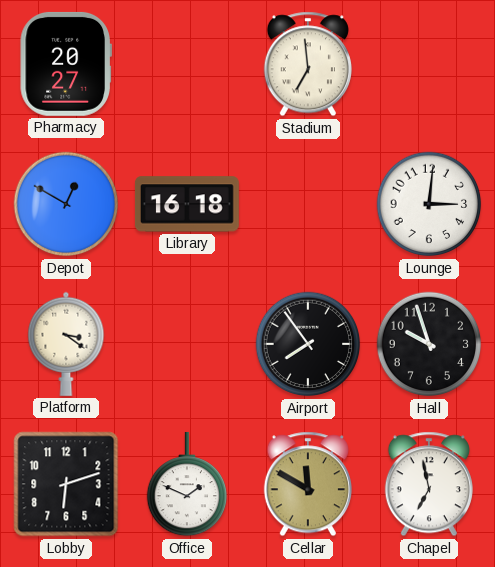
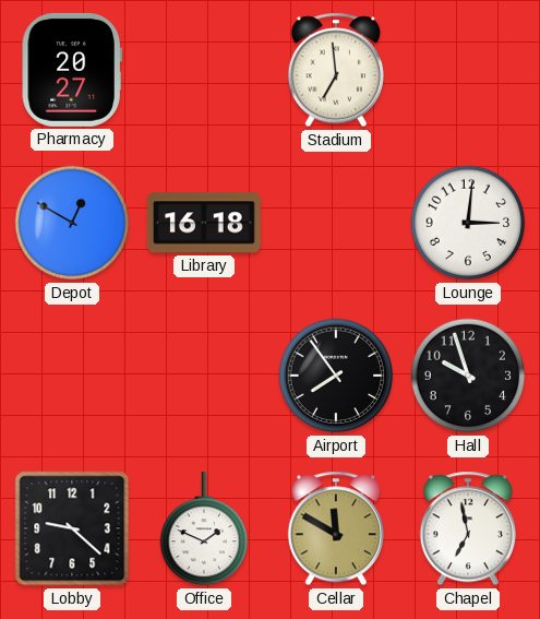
Platform: 3:21 -> none (66, 344)
Lobby: 6:12 -> 9:22 (72, 528)
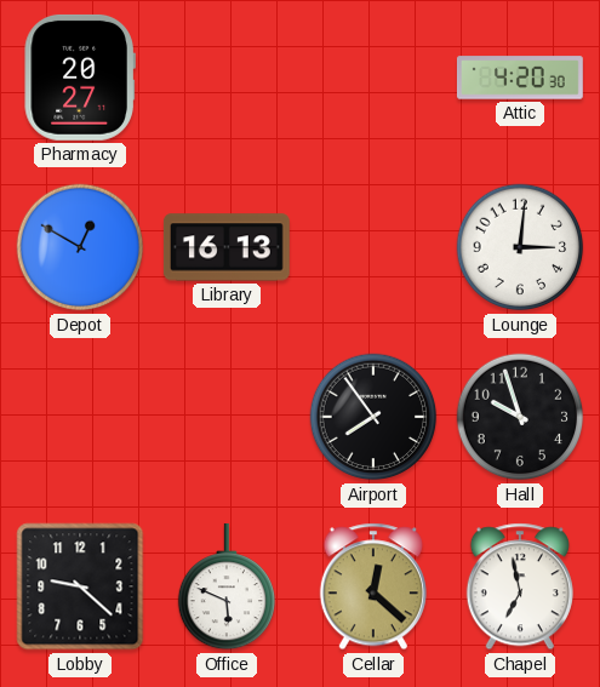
Stadium: 6:59 -> none (336, 70)
Attic: none -> 4:20 (520, 78)
Library: 16:18 -> 16:13 (227, 247)
Office: 1:49 -> 5:49 (225, 586)
Cellar: 11:50 -> 12:22 (373, 586)
